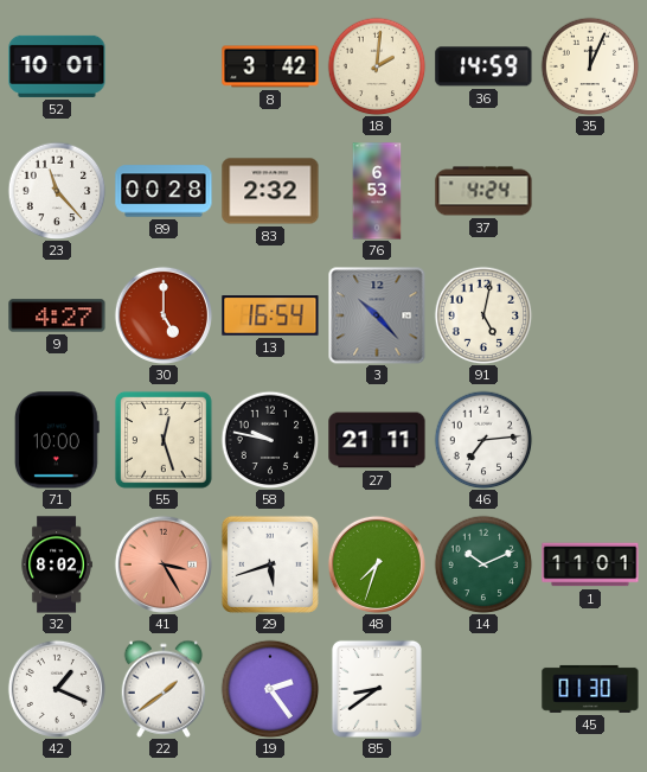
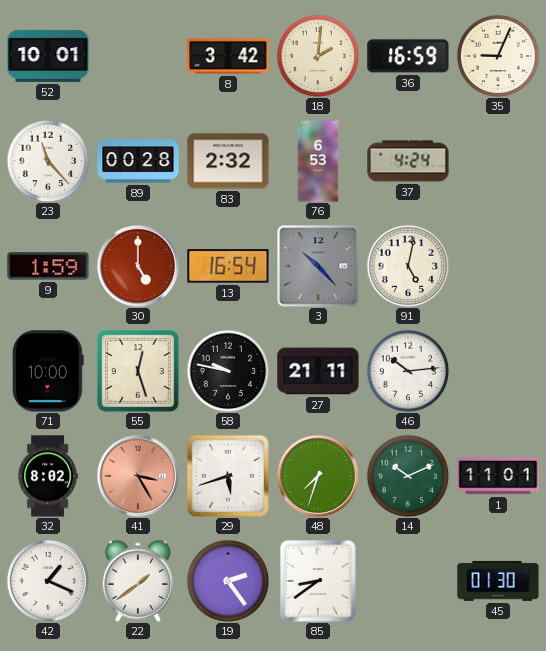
36: 14:59 -> 16:59 (408, 56)
35: 12:04 -> 9:04 (498, 56)
9: 4:27 -> 1:59 (48, 266)
46: 7:14 -> 10:14 (408, 371)
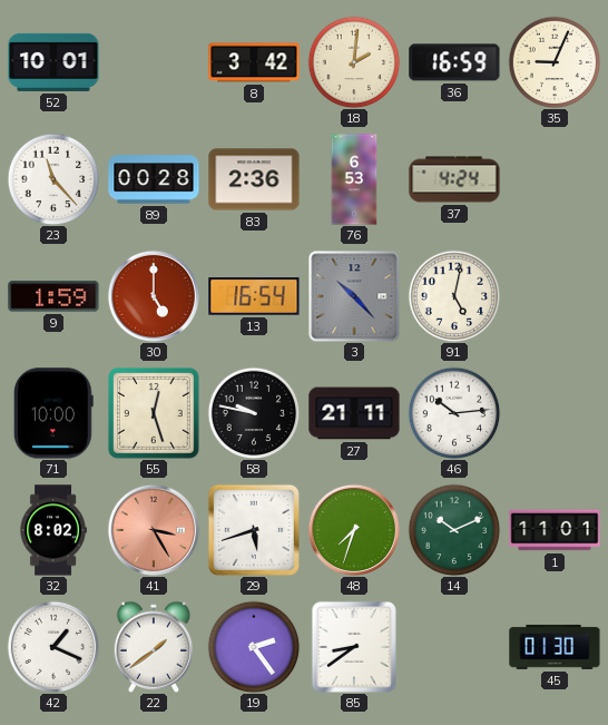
83: 2:32 -> 2:36 (254, 179)
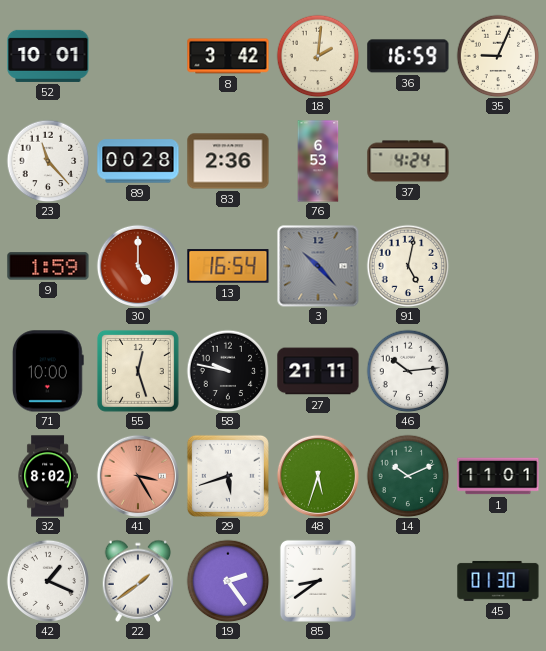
48: 7:33 -> 5:33 (317, 475)
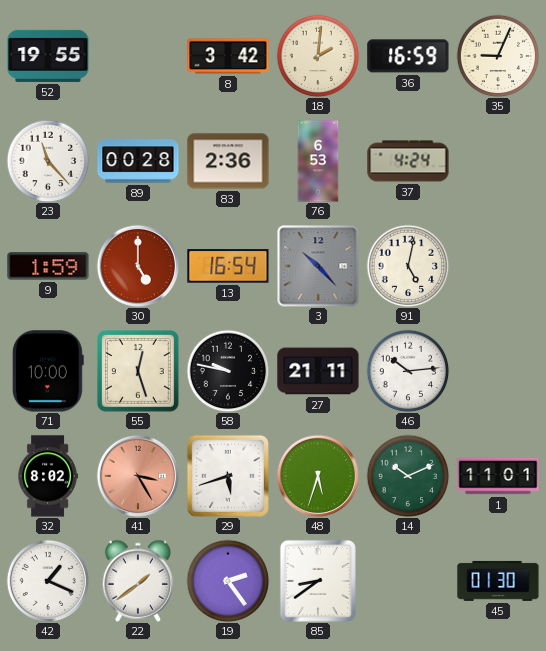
52: 10:01 -> 19:55 (48, 56)
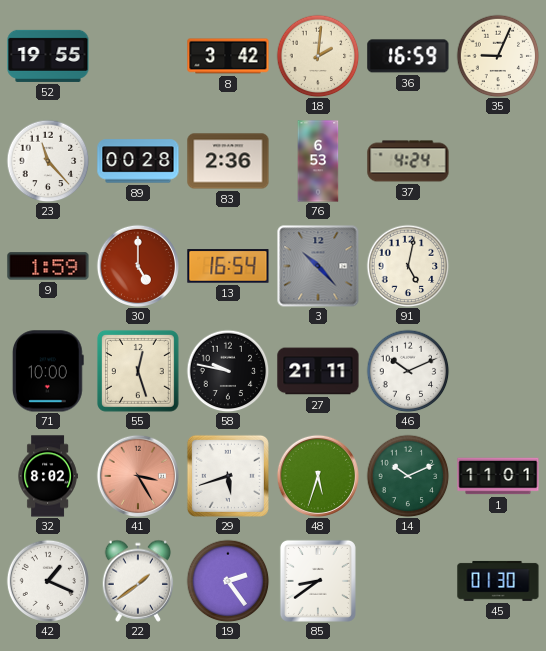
46: 10:14 -> 10:11 (408, 371)
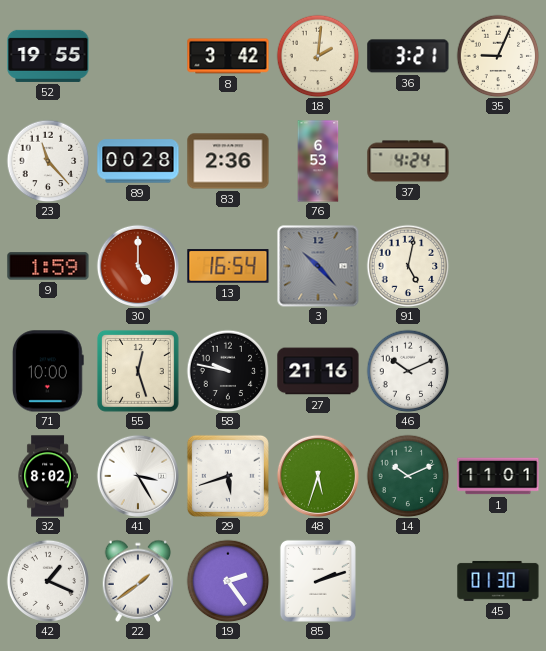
36: 16:59 -> 3:21 (408, 56)
27: 21:11 -> 21:16 (318, 371)
41 dial: salmon -> white (137, 475)
85: 8:39 -> 2:12 (318, 581)
